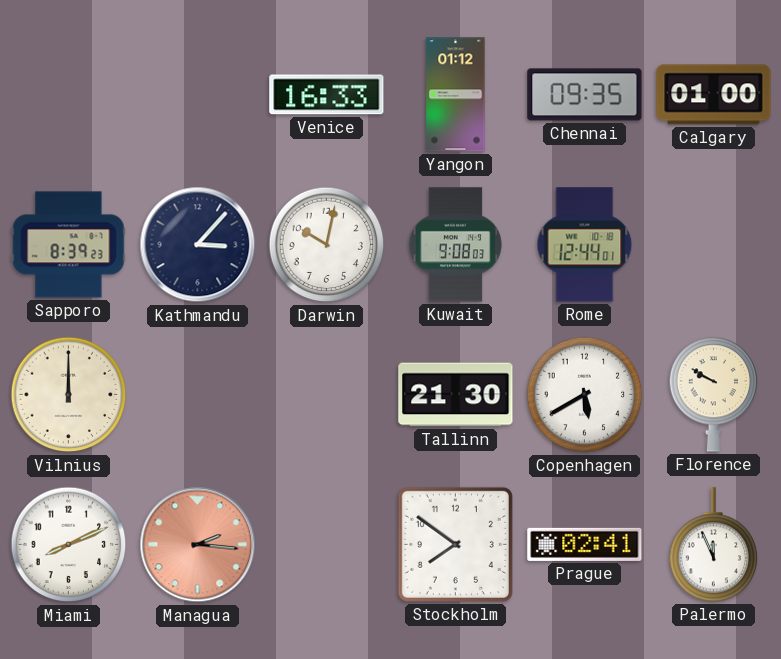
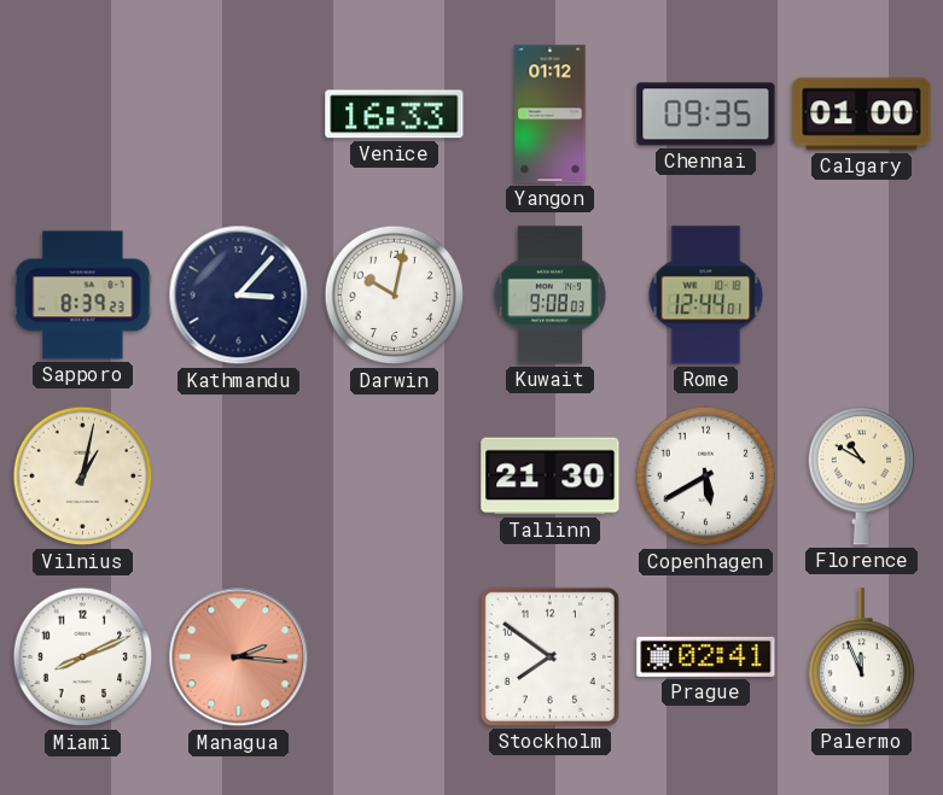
Vilnius: 12:00 -> 1:02 (83, 477)
Florence: 9:50 -> 10:50 (862, 477)
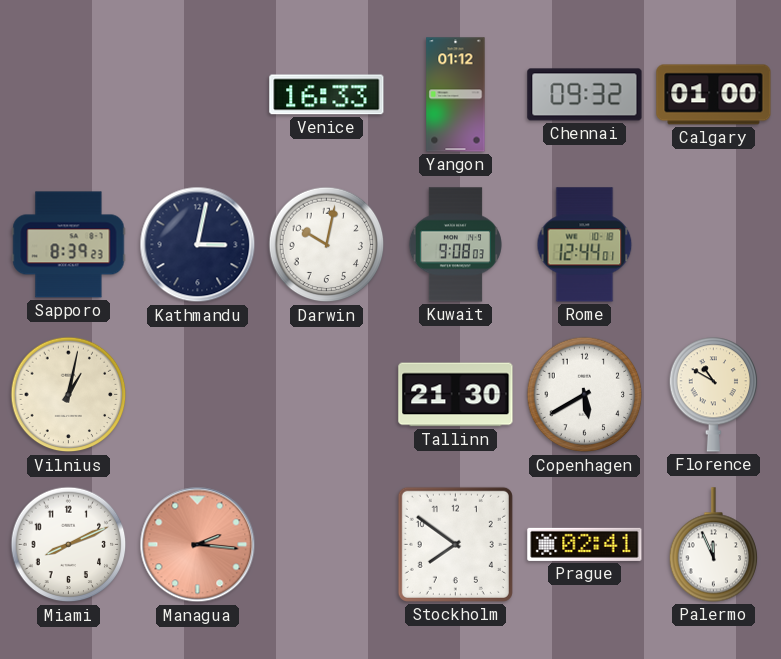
Chennai: 09:35 -> 09:32 (585, 95)
Kathmandu: 3:07 -> 3:02 (198, 245)
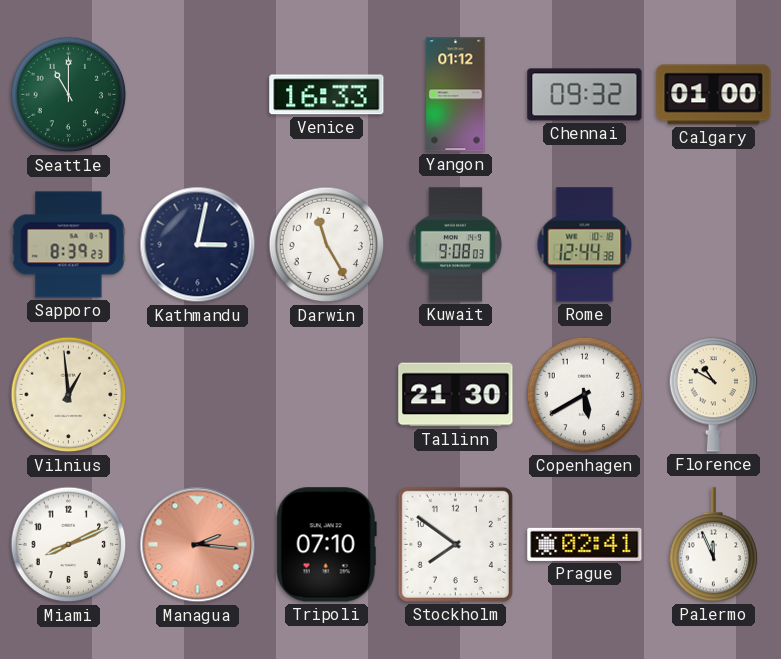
Seattle: none -> 11:00 (69, 95)
Darwin: 10:02 -> 11:25 (327, 245)
Rome: 12:44:01 -> 12:44:38 (585, 245)
Vilnius: 1:02 -> 12:59 (69, 395)
Tripoli: none -> 07:10 (326, 545)
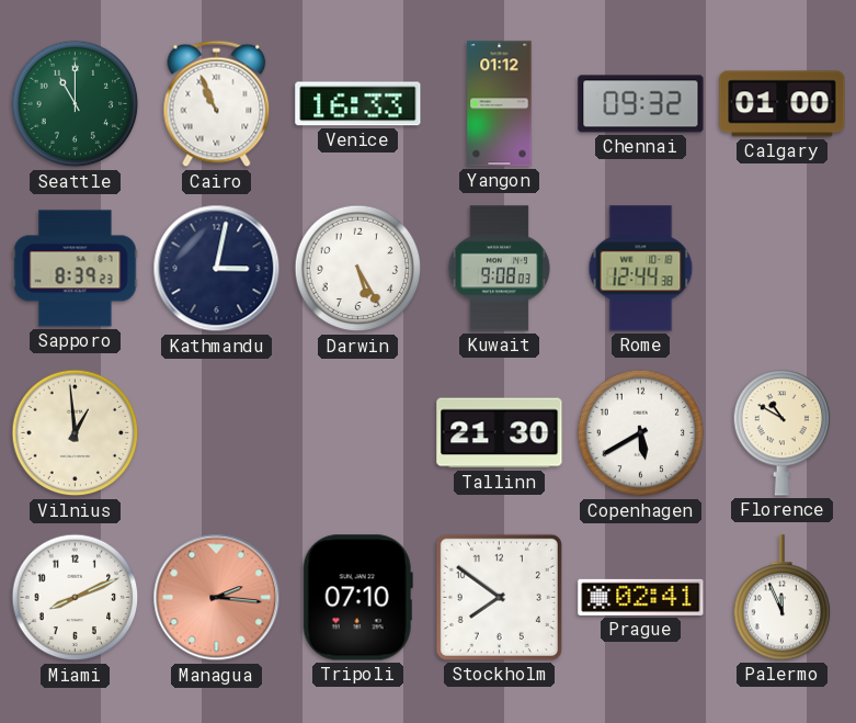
Cairo: none -> 10:56 (217, 104)
Darwin: 11:25 -> 5:25 (358, 269)
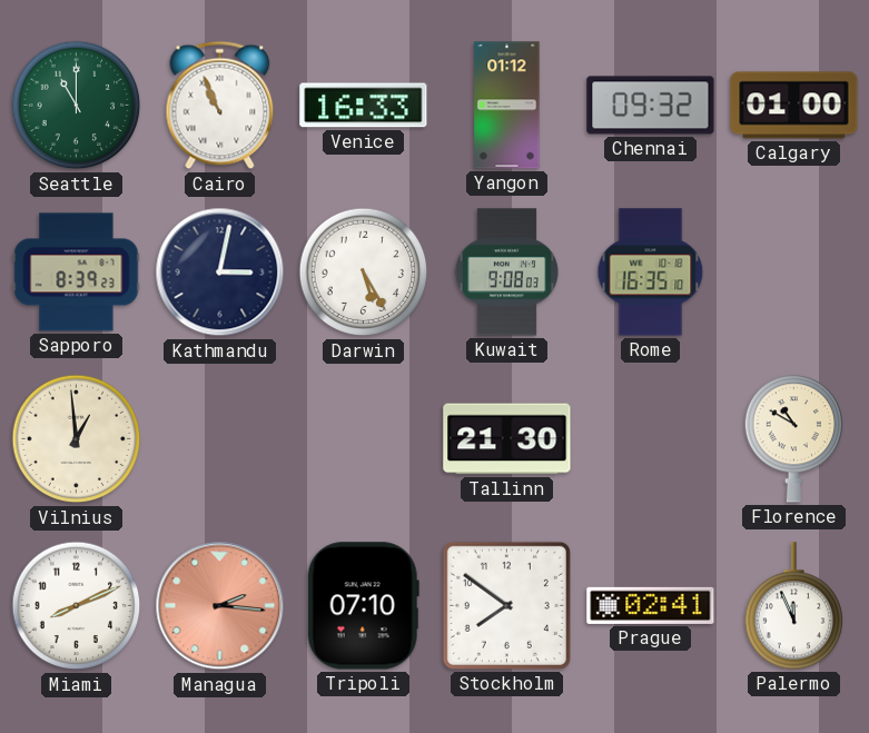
Rome: 12:44 -> 16:35 (651, 273)
Copenhagen: 5:40 -> none (641, 433)
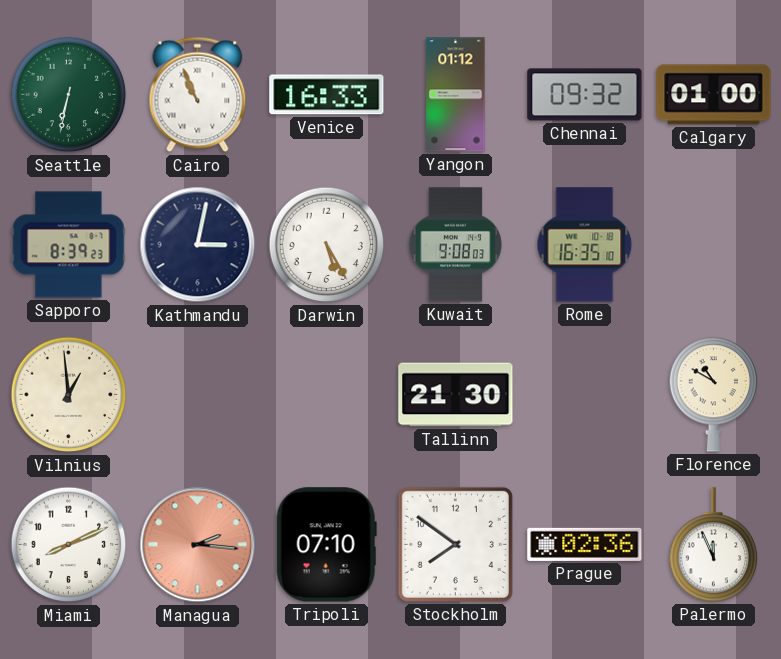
Seattle: 11:00 -> 6:32 (69, 95)
Prague: 02:41 -> 02:36 (585, 544)
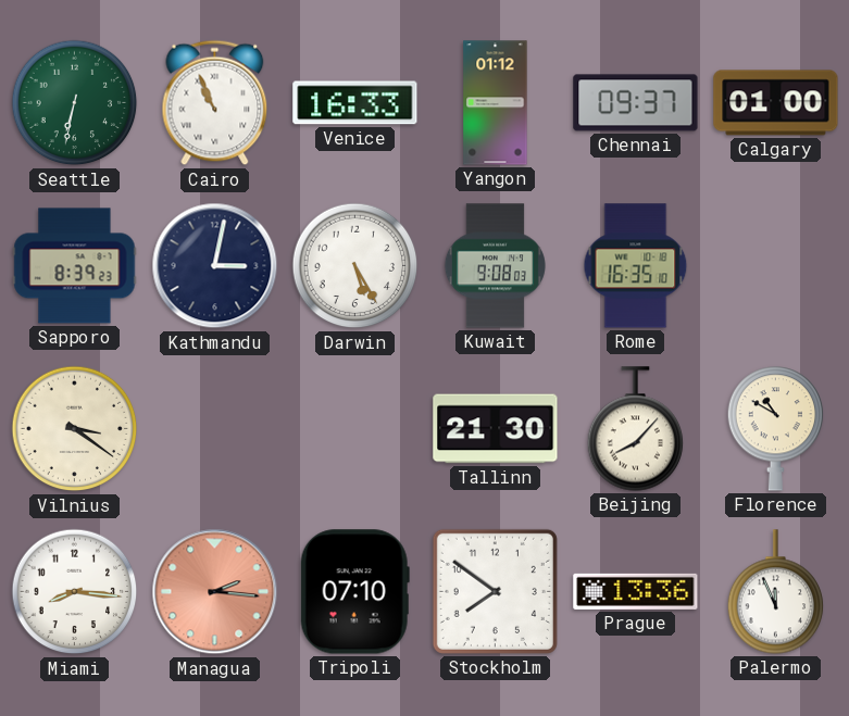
Chennai: 09:32 -> 09:37 (636, 103)
Vilnius: 12:59 -> 3:21 (75, 429)
Beijing: none -> 8:07 (636, 429)
Miami: 8:11 -> 8:16 (75, 592)
Prague: 02:36 -> 13:36 (636, 591)
